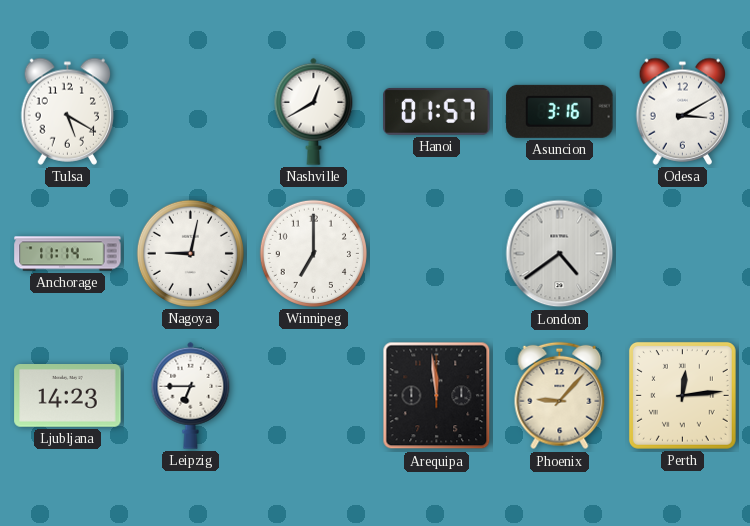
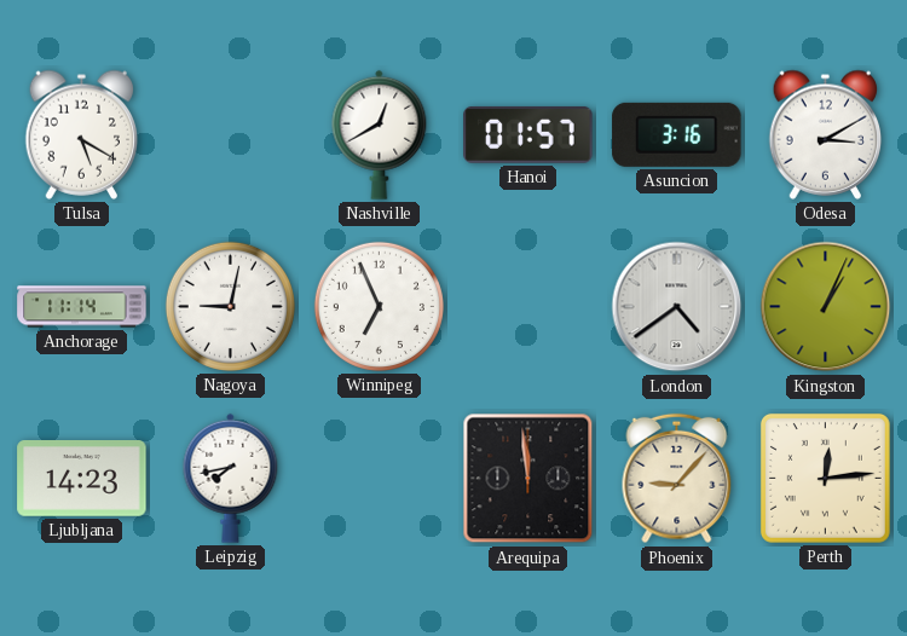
Winnipeg: 7:00 -> 6:56 (379, 306)
Kingston: none -> 1:04 (826, 307)
Leipzig: 6:45 -> 7:43 (231, 478)
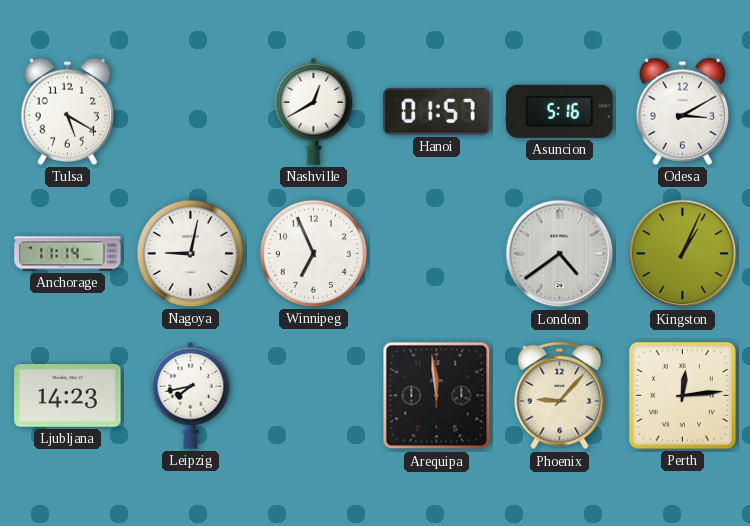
Asuncion: 3:16 -> 5:16 (560, 111)
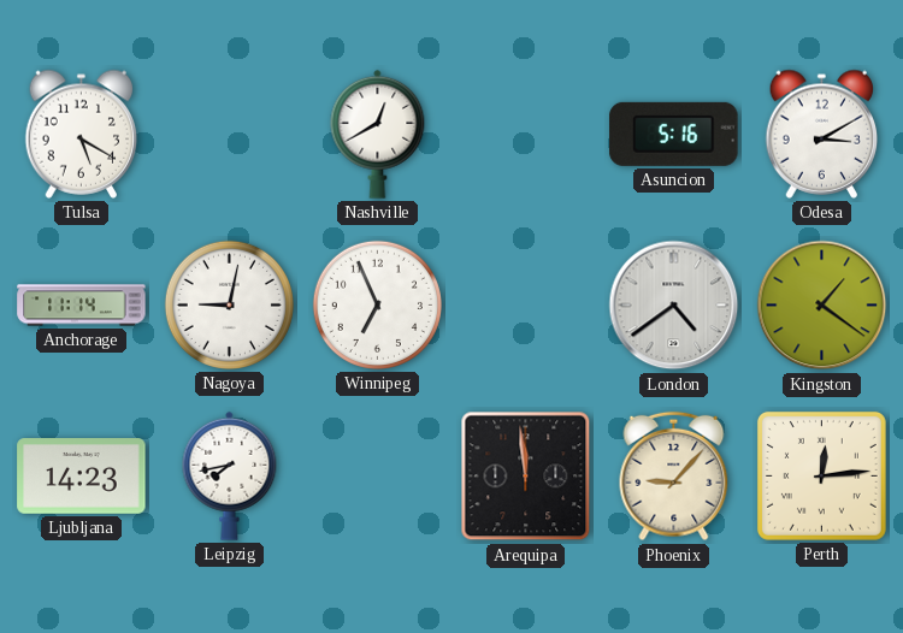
Hanoi: 01:57 -> none (437, 111)
Kingston: 1:04 -> 1:21 (822, 306)
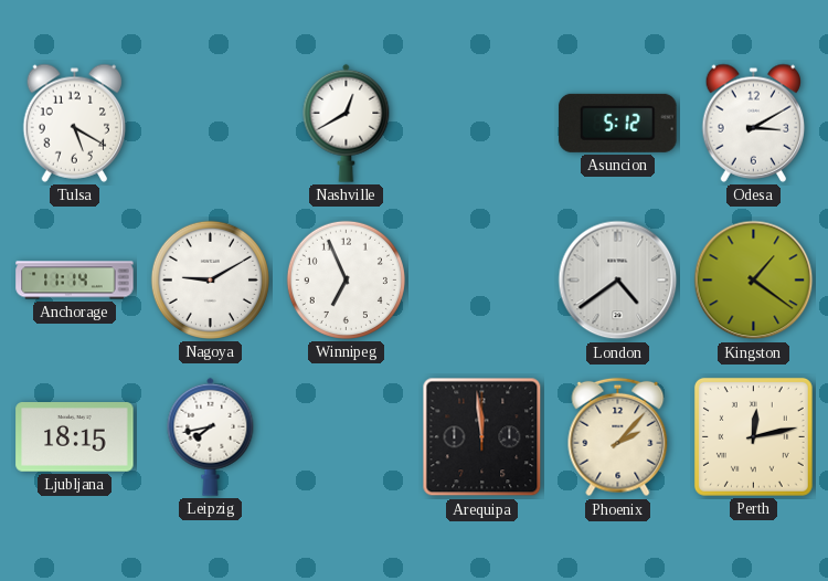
Asuncion: 5:16 -> 5:12 (618, 123)
Nagoya: 9:02 -> 9:10 (210, 279)
Ljubljana: 14:23 -> 18:15 (75, 437)
Phoenix: 9:07 -> 2:07 (618, 437)
Perth: 12:14 -> 12:13 (753, 436)
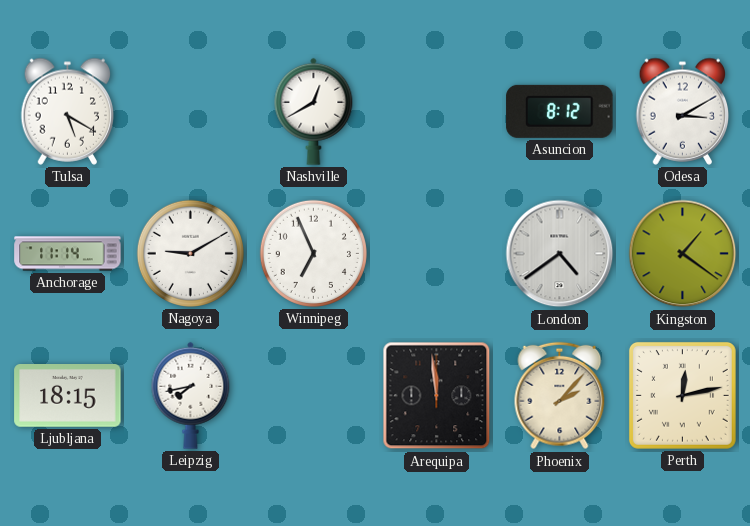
Asuncion: 5:12 -> 8:12 (560, 111)
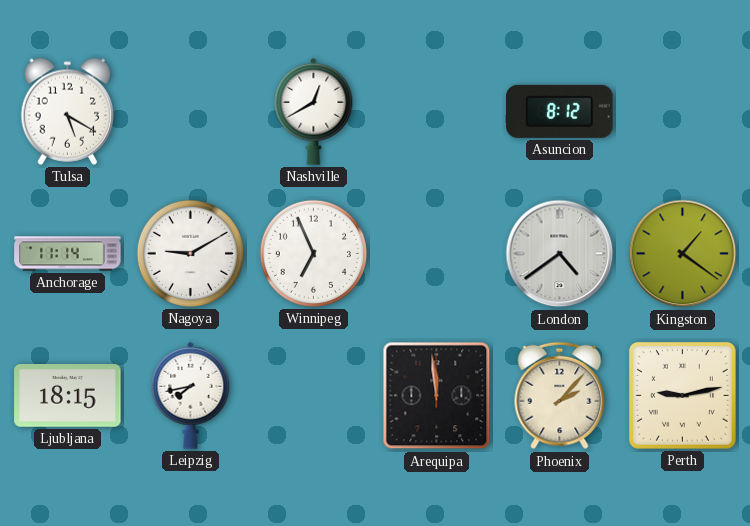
Odesa: 3:10 -> none (683, 111)
Perth: 12:13 -> 9:13 (682, 395)
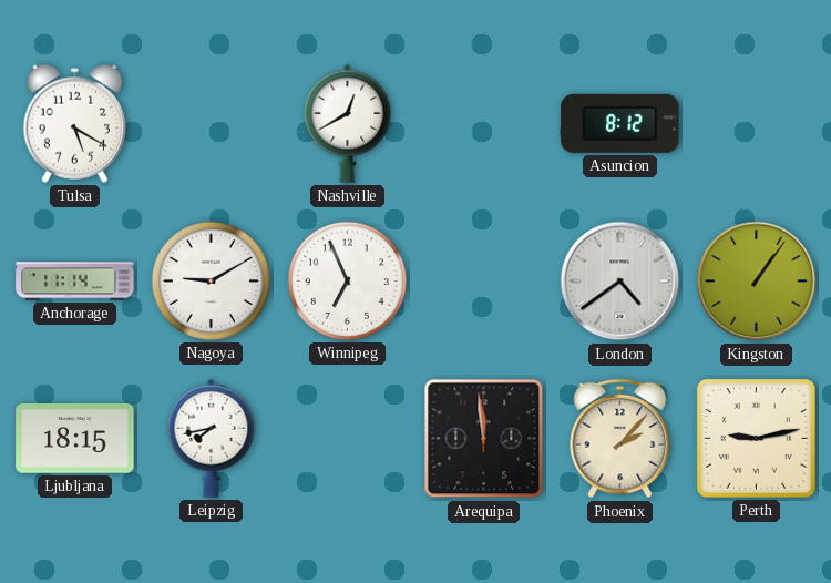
Kingston: 1:21 -> 1:06 (757, 282)
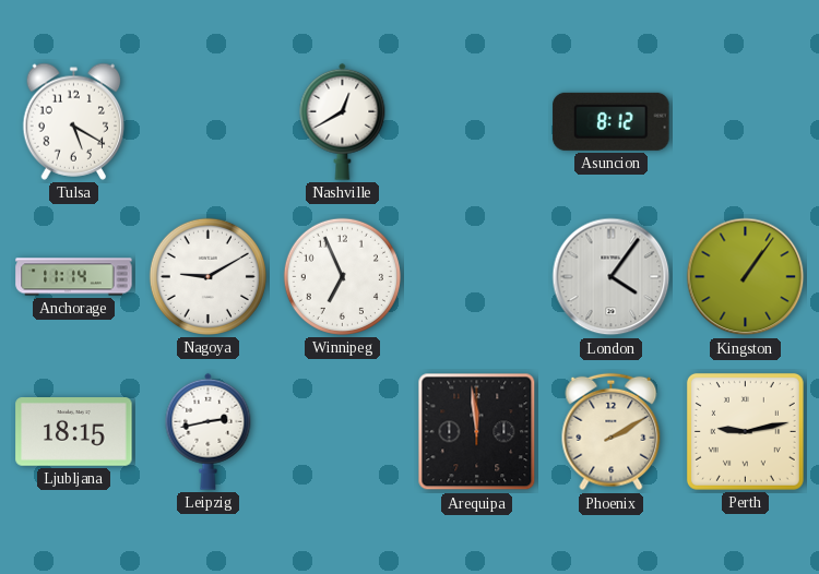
London: 4:39 -> 4:06 (612, 277)
Leipzig: 7:43 -> 2:43 (209, 431)
Phoenix: 2:07 -> 2:10 (612, 432)
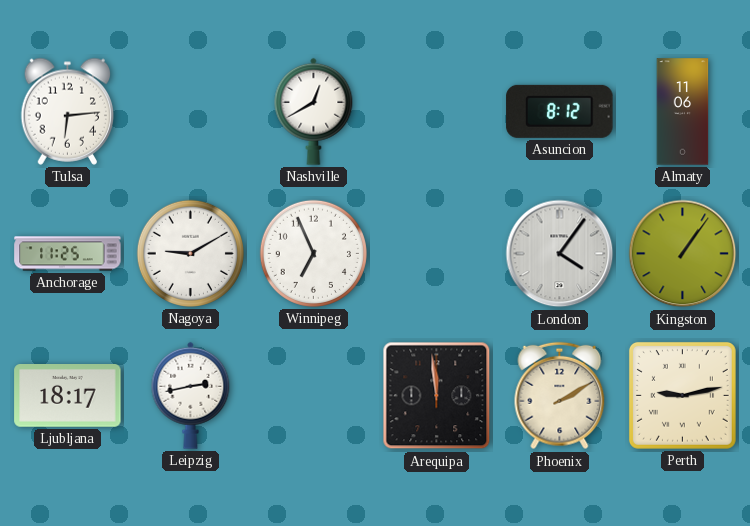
Tulsa: 5:20 -> 6:14 (68, 111)
Almaty: none -> 11:06 (683, 112)
Anchorage: 11:14 -> 11:25 (68, 254)
Ljubljana: 18:15 -> 18:17 (68, 396)
